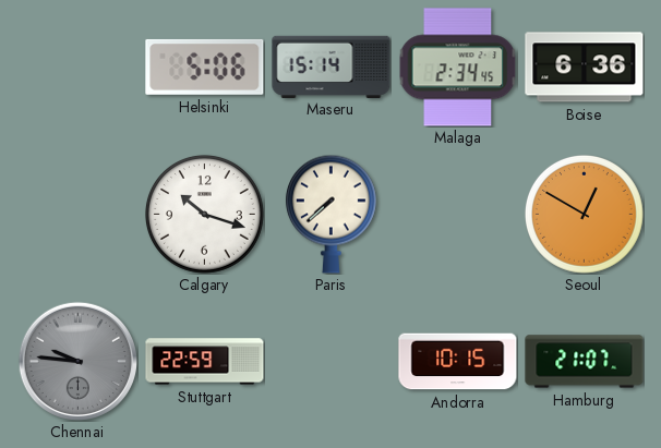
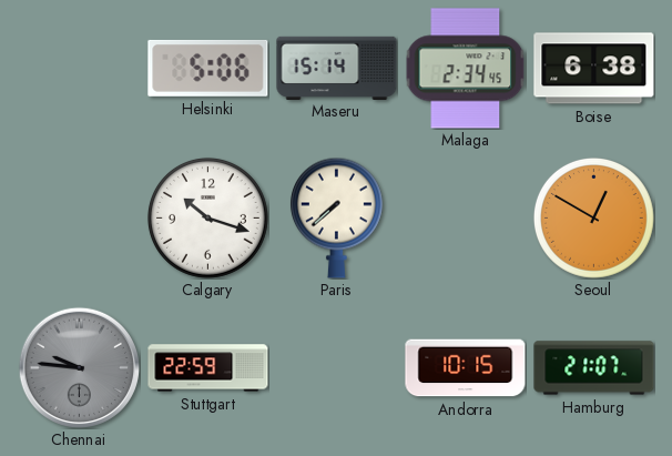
Boise: 6:36 -> 6:38 (594, 69)
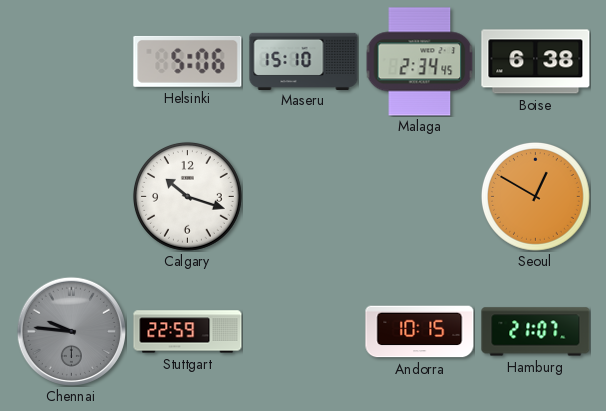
Maseru: 15:14 -> 15:10 (304, 61)
Paris: 7:38 -> none (336, 217)
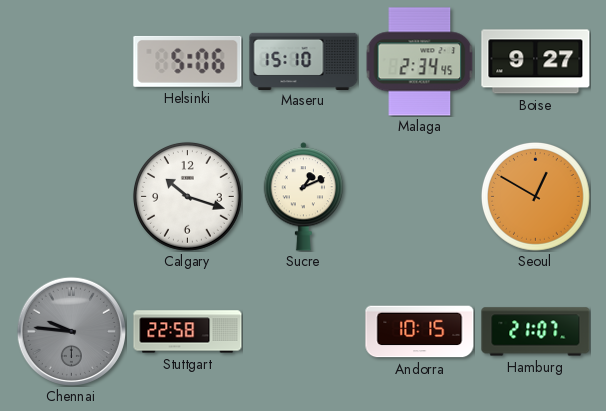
Boise: 6:38 -> 9:27 (536, 62)
Sucre: none -> 1:11 (304, 197)
Stuttgart: 22:59 -> 22:58 (188, 332)
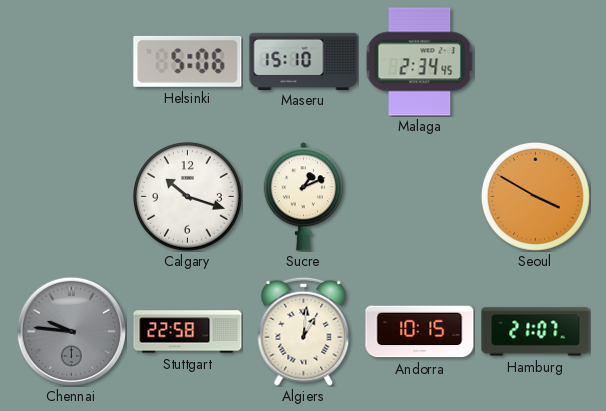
Boise: 9:27 -> none (536, 62)
Seoul: 12:50 -> 3:50 (536, 197)
Algiers: none -> 1:01 (304, 331)
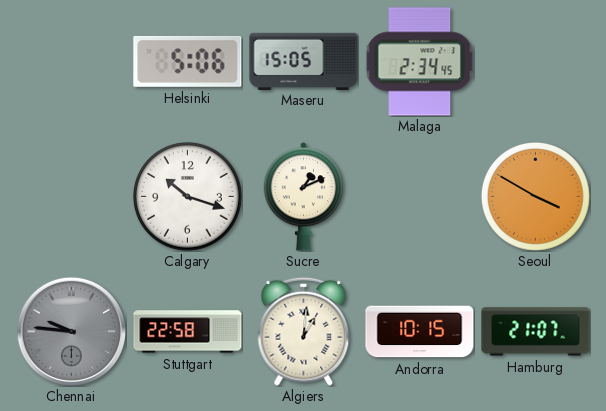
Maseru: 15:10 -> 15:05 (304, 61)
